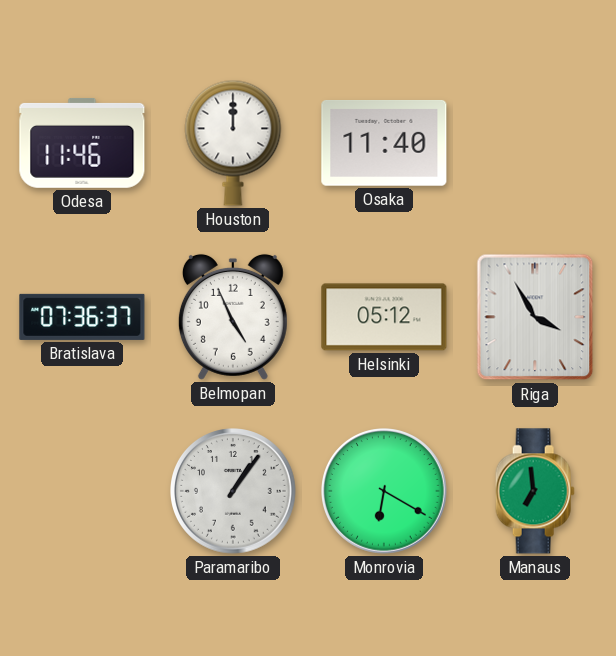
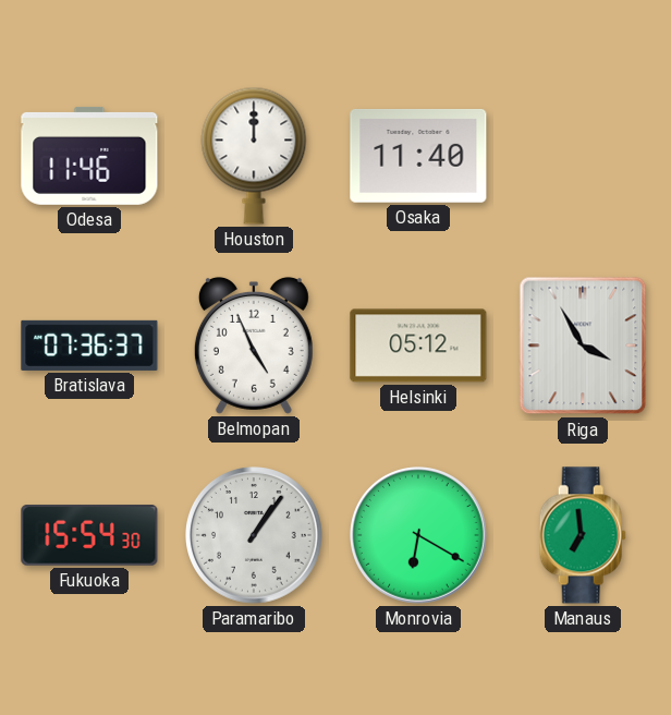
Fukuoka: none -> 15:54 (89, 535)
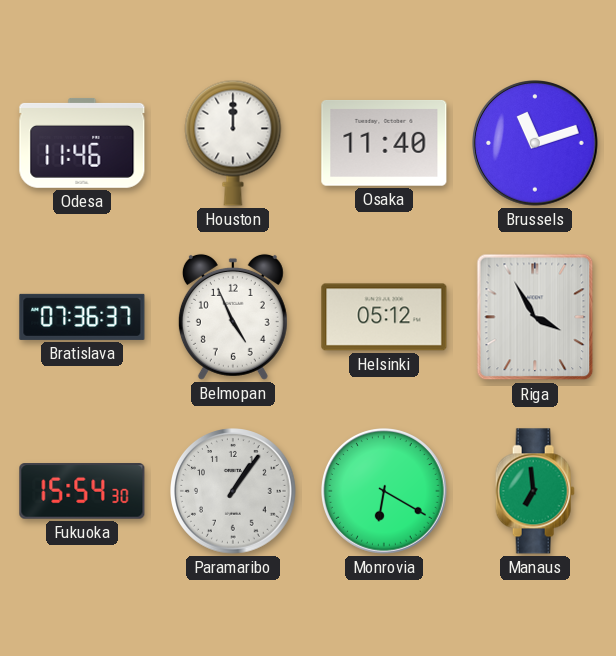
Brussels: none -> 11:12 (536, 144)
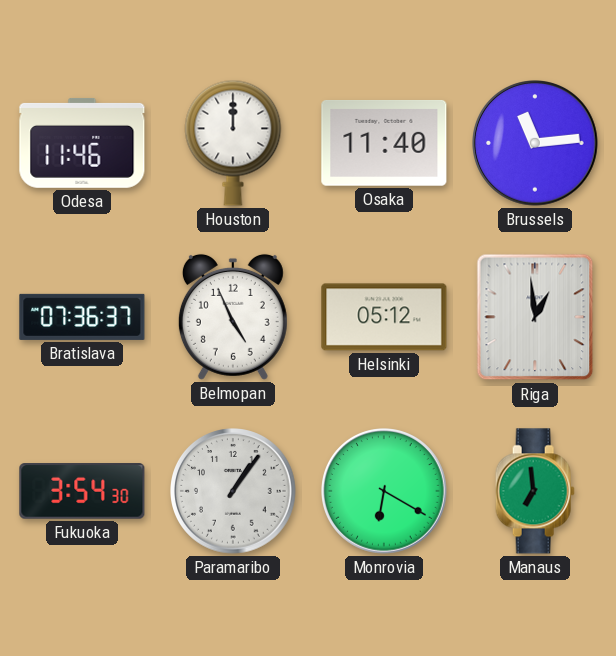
Brussels: 11:12 -> 11:14 (536, 144)
Riga: 3:55 -> 12:59 (535, 317)
Fukuoka: 15:54 -> 3:54 (82, 491)
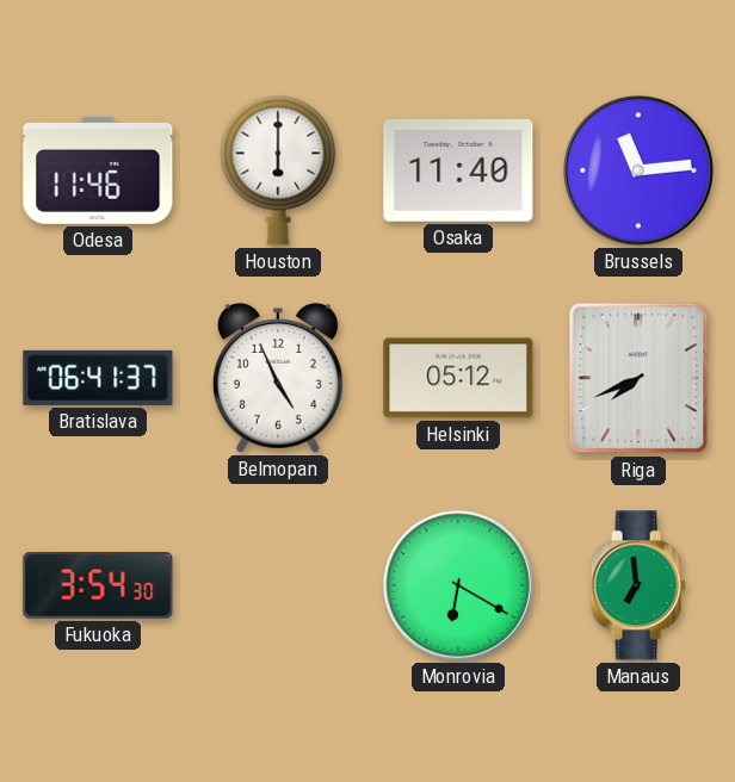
Houston: 12:00 -> 6:00 (278, 170)
Bratislava: 07:36 -> 06:41 (98, 378)
Riga: 12:59 -> 7:41 (638, 378)
Paramaribo: 1:06 -> none (234, 492)
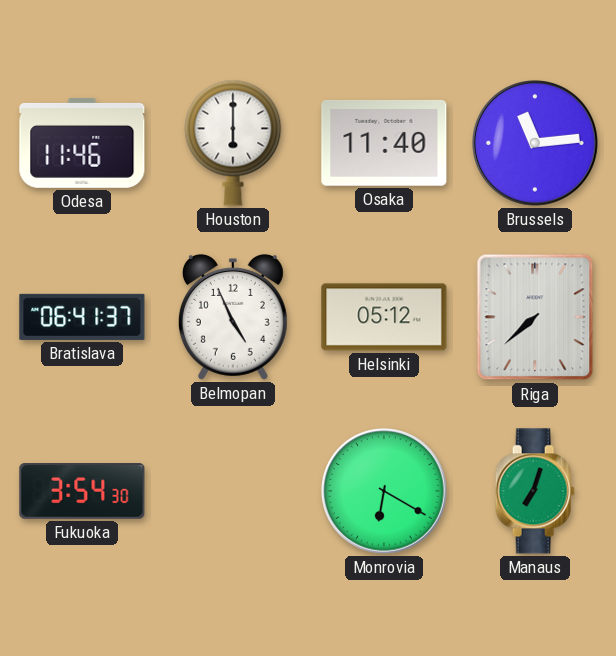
Riga: 7:41 -> 7:38 (535, 317)
Manaus: 6:59 -> 7:03 (535, 491)
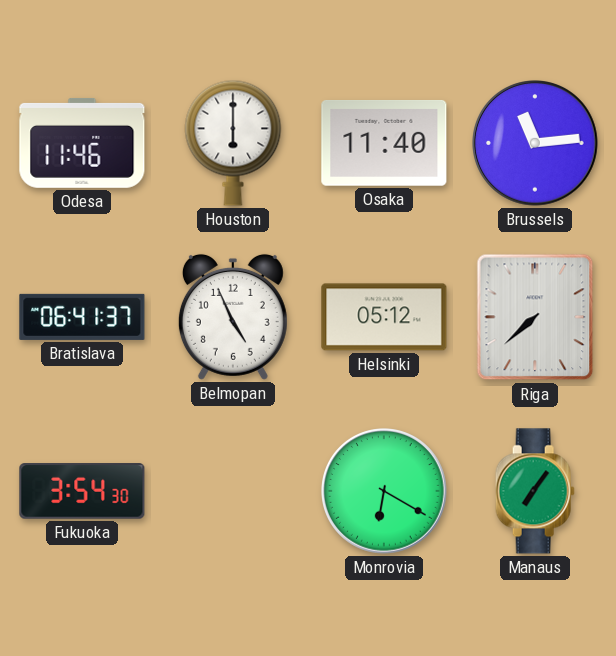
Manaus: 7:03 -> 7:06 (535, 491)
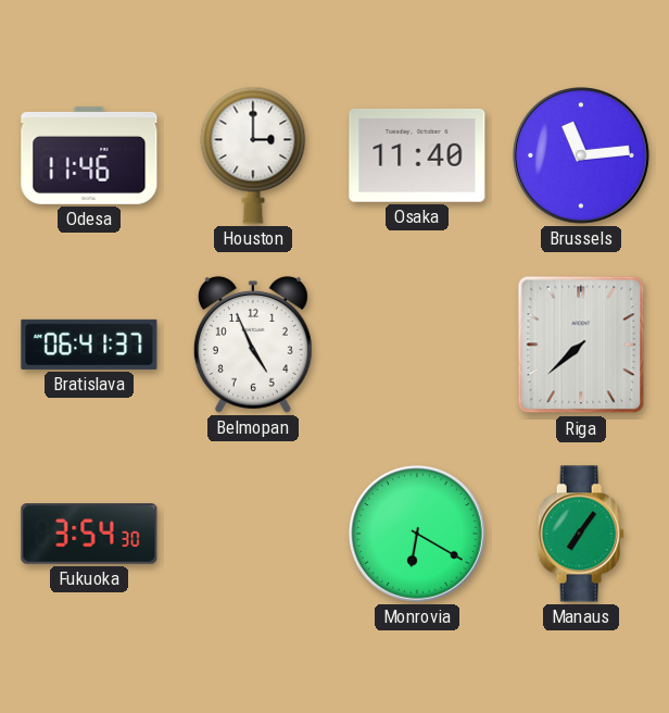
Houston: 6:00 -> 3:00 (253, 155)
Helsinki: 05:12 -> none (384, 317)
